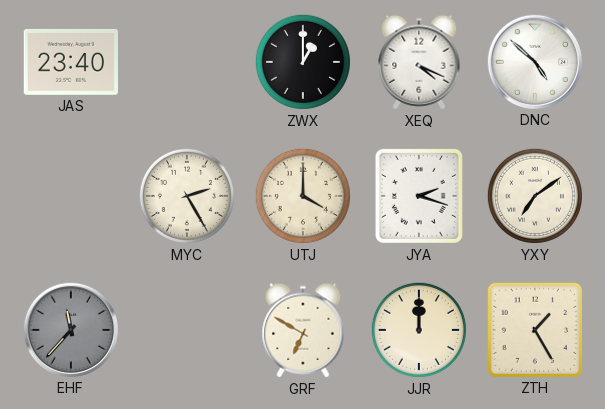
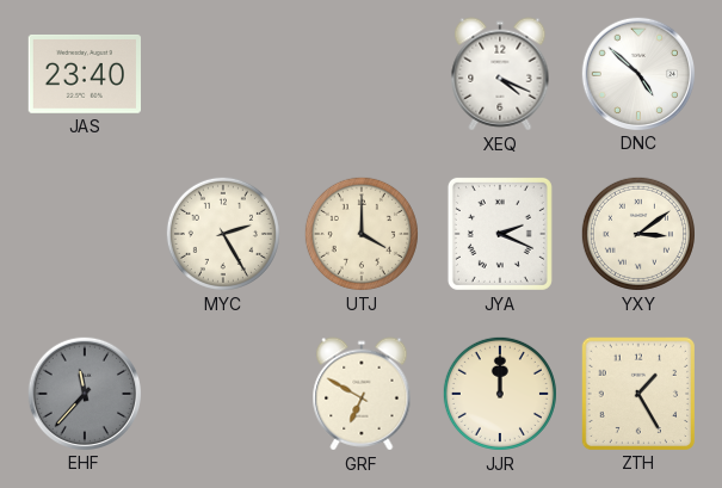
ZWX: 1:00 -> none (303, 62)
JYA: 2:18 -> 2:19 (500, 234)
YXY: 7:09 -> 3:09 (638, 234)
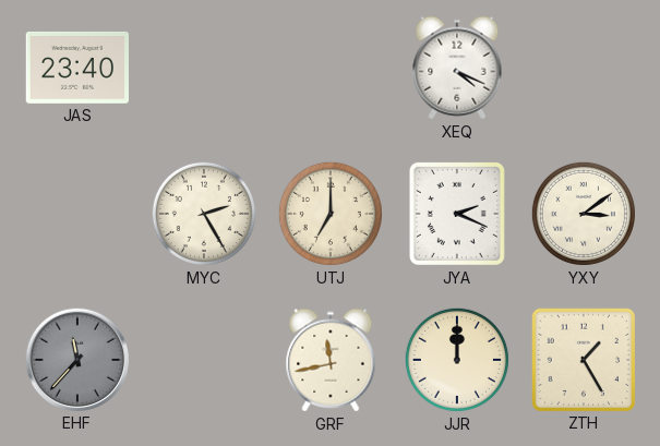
DNC: 4:52 -> none (637, 73)
UTJ: 4:00 -> 7:00 (331, 214)
GRF: 6:50 -> 11:43 (331, 360)
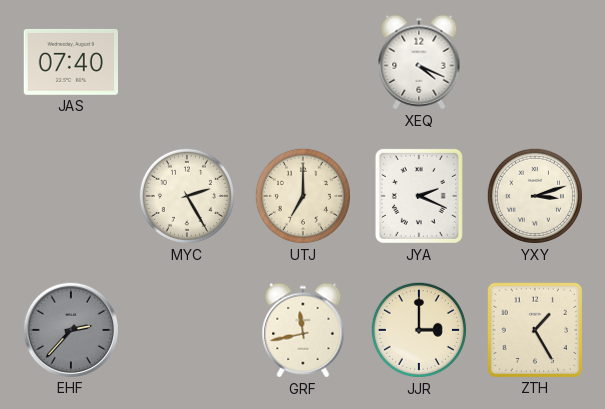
JAS: 23:40 -> 07:40 (70, 62)
YXY: 3:09 -> 3:12 (535, 196)
EHF: 11:37 -> 2:37 (70, 329)
JJR: 12:00 -> 3:00 (419, 330)
